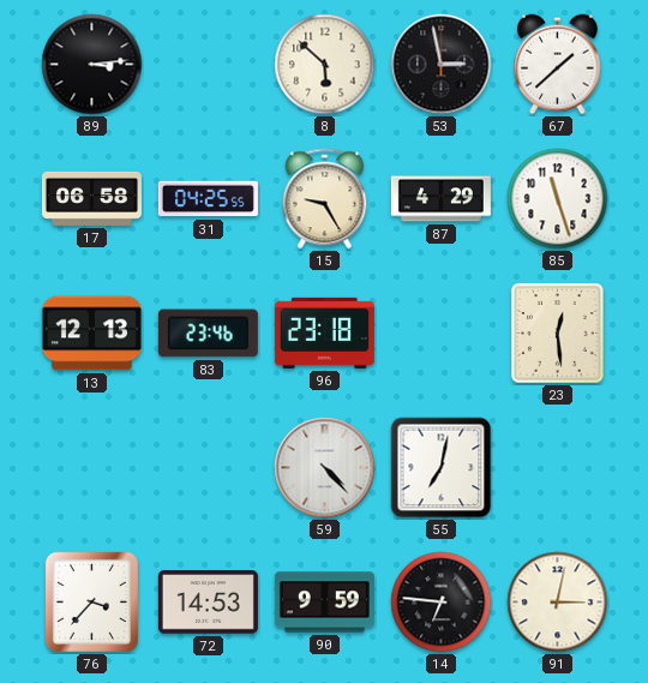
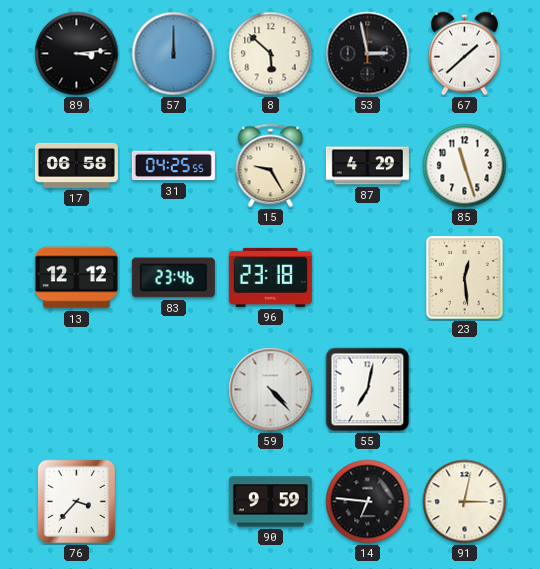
57: none -> 12:00 (174, 54)
13: 12:13 -> 12:12 (76, 278)
72: 14:53 -> none (208, 603)
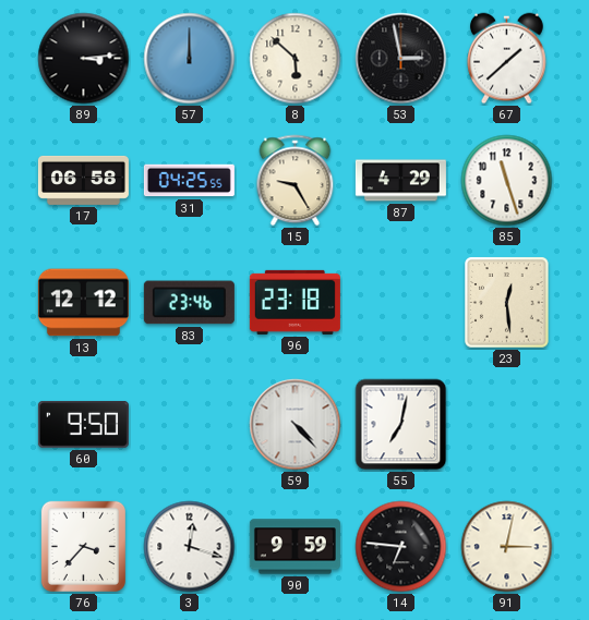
60: none -> 9:50 (83, 424)
3: none -> 12:18 (190, 547)
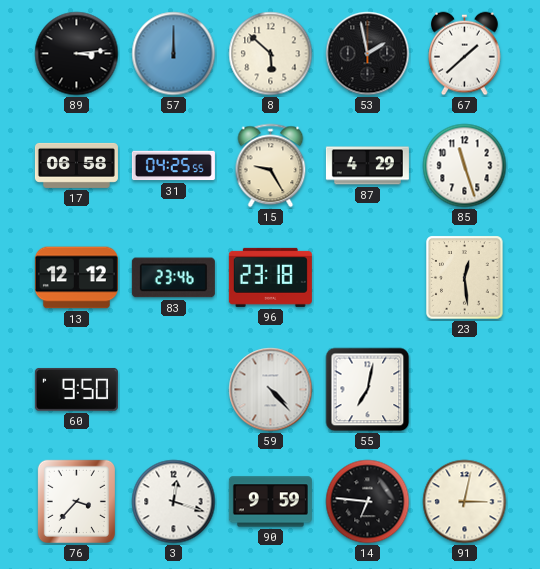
53: 2:58 -> 1:58 (368, 54)
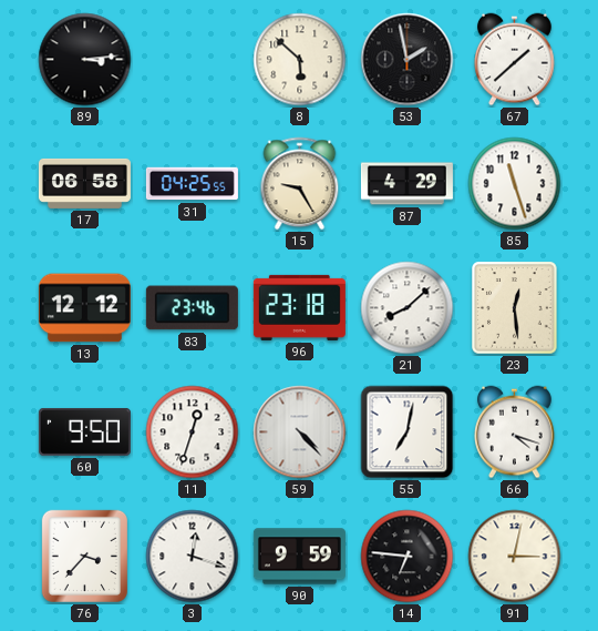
57: 12:00 -> none (174, 54)
21: none -> 8:08 (408, 308)
11: none -> 12:33 (193, 432)
66: none -> 4:18 (515, 432)
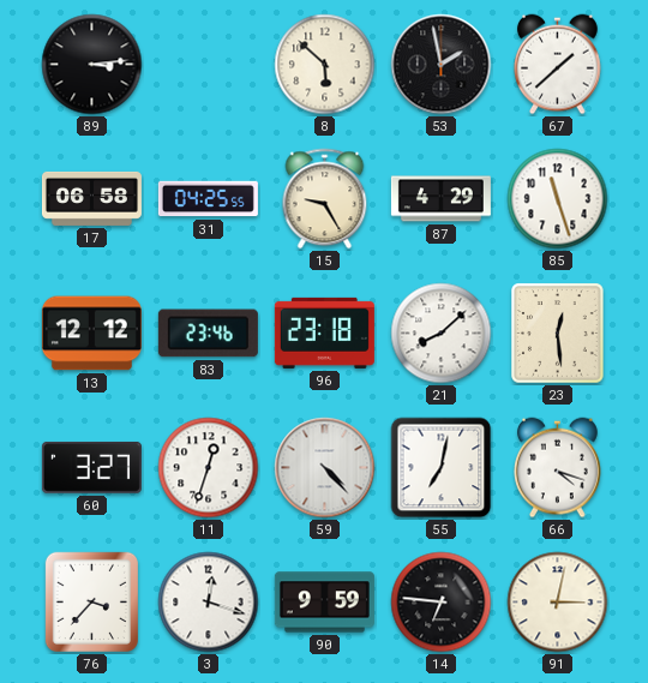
60: 9:50 -> 3:27 (91, 467)
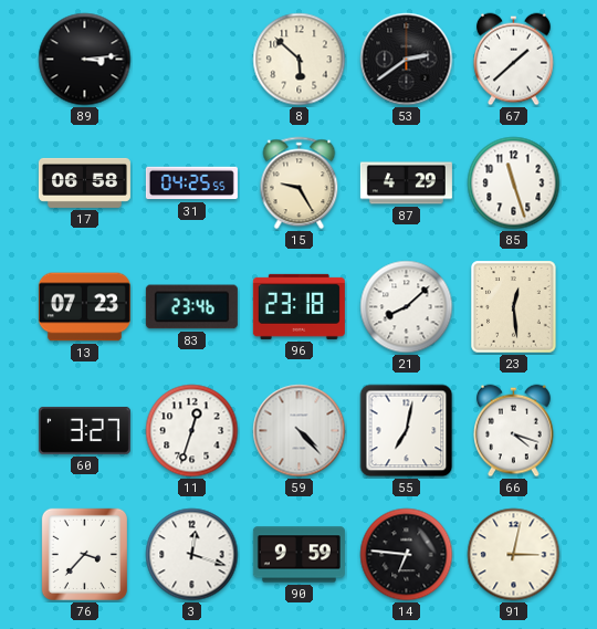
53: 1:58 -> 2:39 (407, 60)
13: 12:12 -> 07:23 (84, 307)
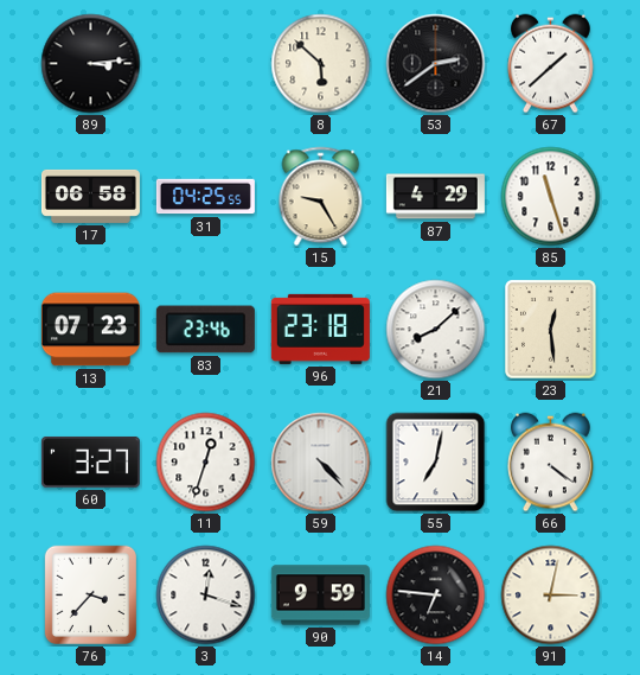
66: 4:18 -> 4:21 (551, 463)
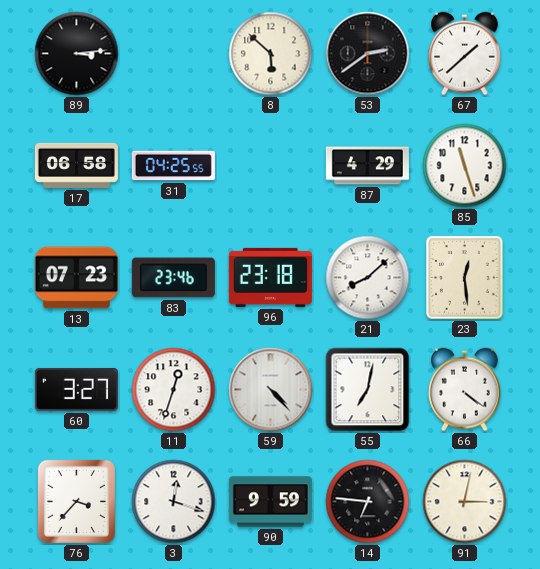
15: 9:25 -> none (321, 197)
